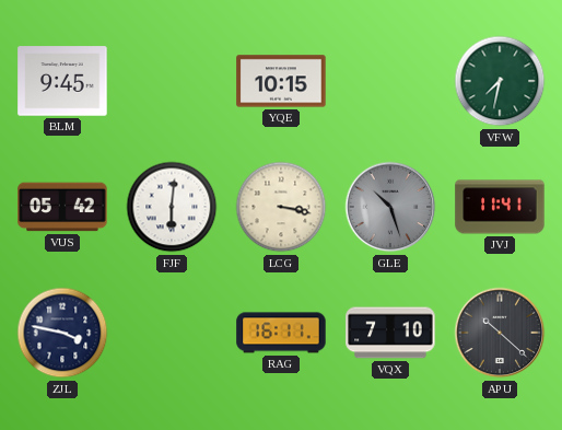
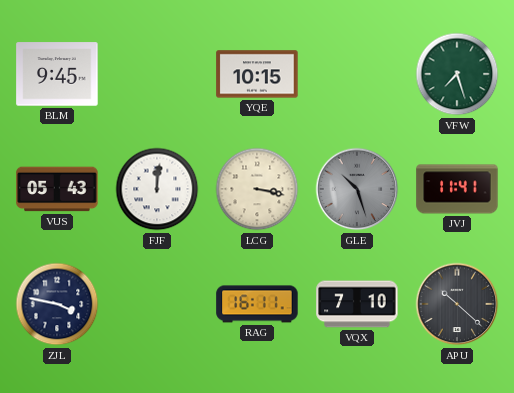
VFW: 7:32 -> 7:27 (457, 74)
VUS: 05:42 -> 05:43 (57, 189)
FJF: 6:01 -> 12:01 (157, 189)
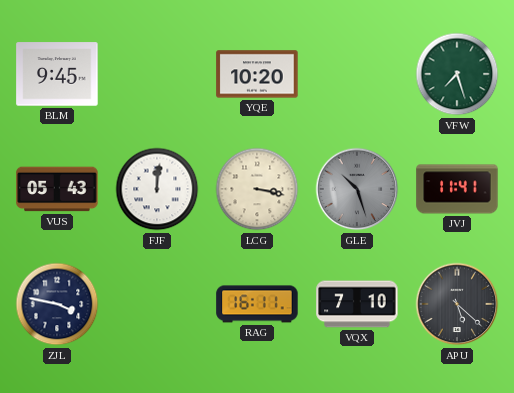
YQE: 10:15 -> 10:20 (257, 74)
APU: 10:22 -> 5:22 (457, 304)
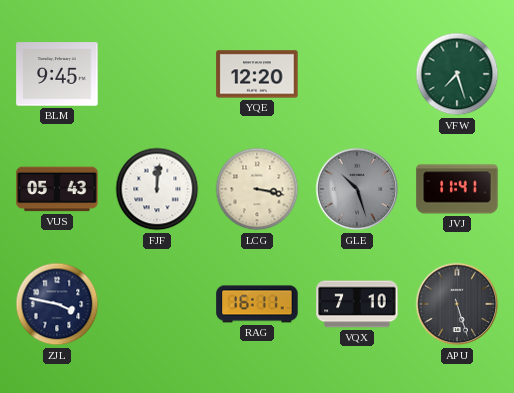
YQE: 10:20 -> 12:20 (257, 74)
APU: 5:22 -> 5:27 (457, 304)
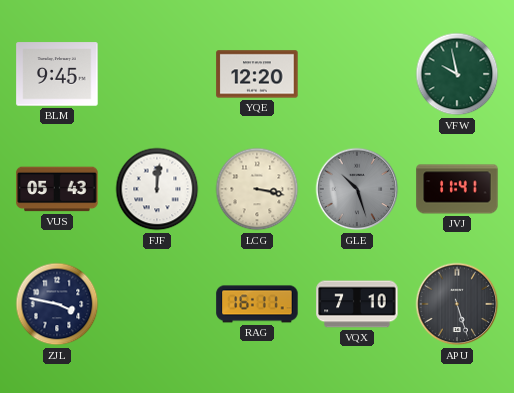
VFW: 7:27 -> 9:58 (457, 74)
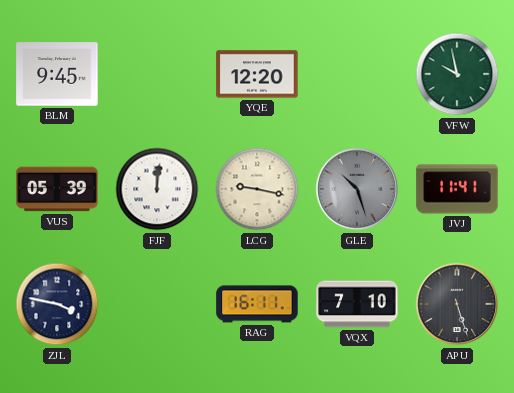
VUS: 05:43 -> 05:39 (57, 189)
LCG: 3:17 -> 9:17 (257, 189)
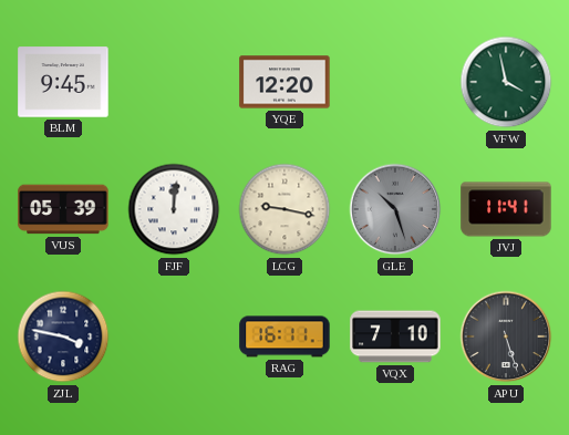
VFW: 9:58 -> 3:58 (506, 82)
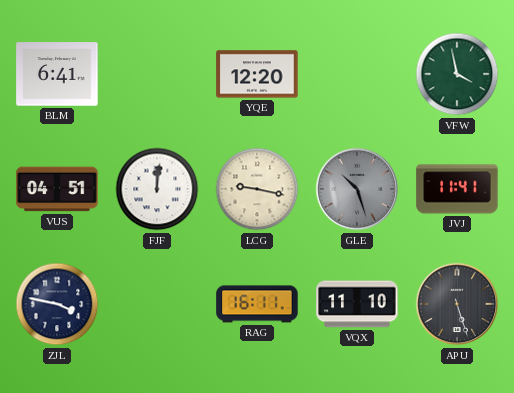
BLM: 9:45 -> 6:41 (57, 74)
VUS: 05:39 -> 04:51 (57, 189)
VQX: 7:10 -> 11:10 (357, 304)
